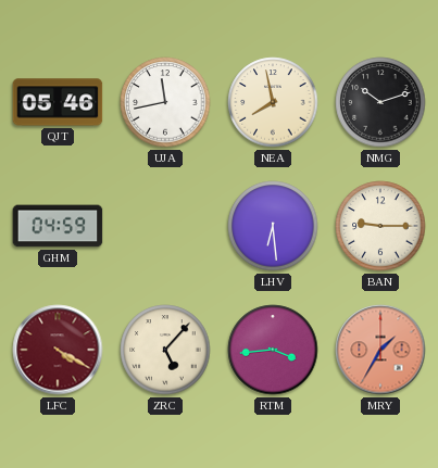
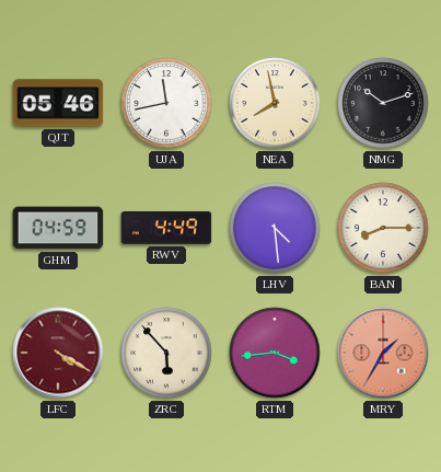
RWV: none -> 4:49 (166, 228)
LHV: 6:29 -> 4:29 (275, 228)
BAN: 9:15 -> 8:15 (383, 228)
ZRC: 5:07 -> 5:53 (166, 353)
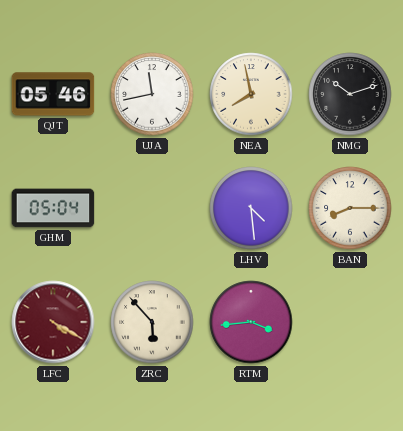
GHM: 04:59 -> 05:04 (53, 208)
RWV: 4:49 -> none (166, 228)
MRY: 1:35 -> none (383, 353)
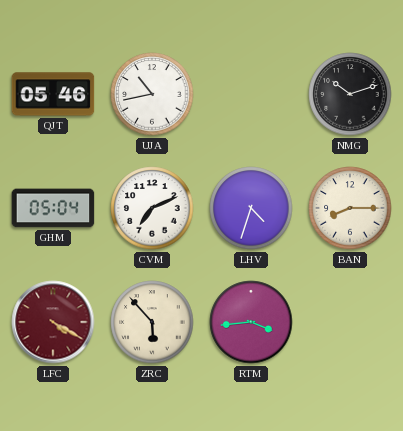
UJA: 11:43 -> 10:43 (152, 94)
NEA: 7:58 -> none (251, 94)
CVM: none -> 7:11 (152, 208)
LHV: 4:29 -> 4:33 (251, 208)
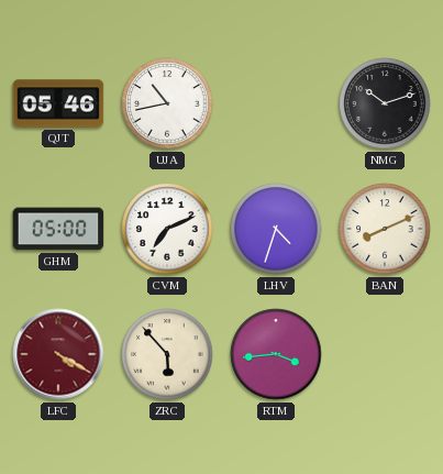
GHM: 05:04 -> 05:00 (58, 229)
BAN: 8:15 -> 8:11 (385, 229)
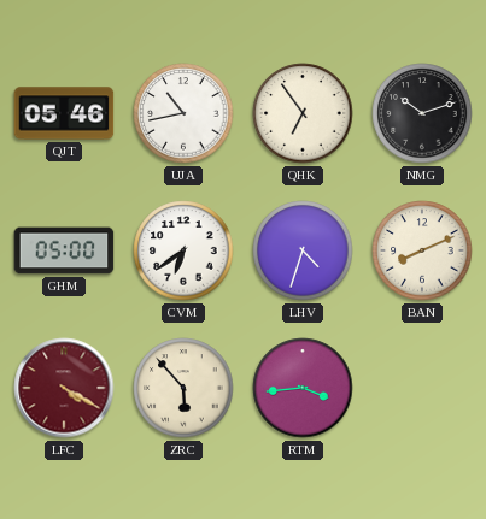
QHK: none -> 6:54 (303, 113)
CVM: 7:11 -> 6:39 (183, 250)
